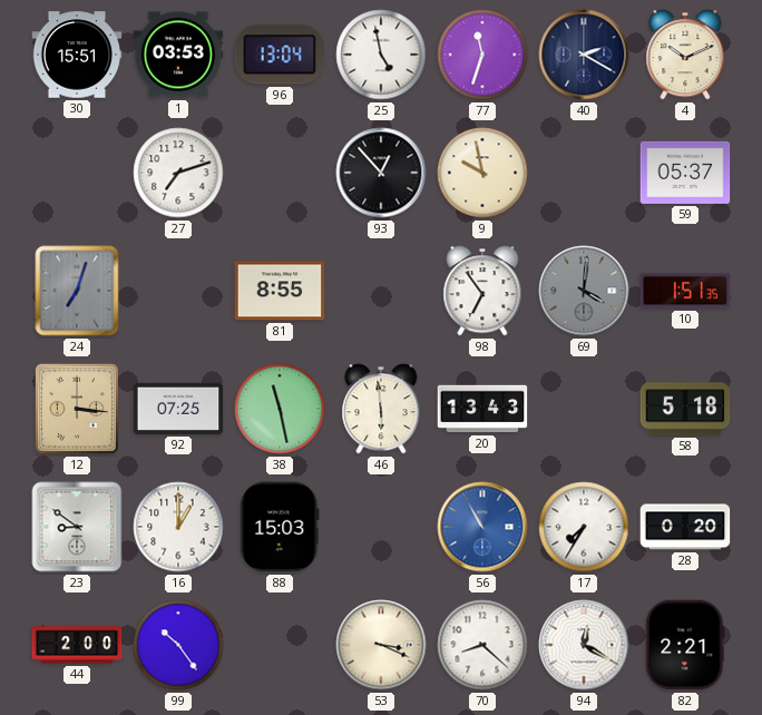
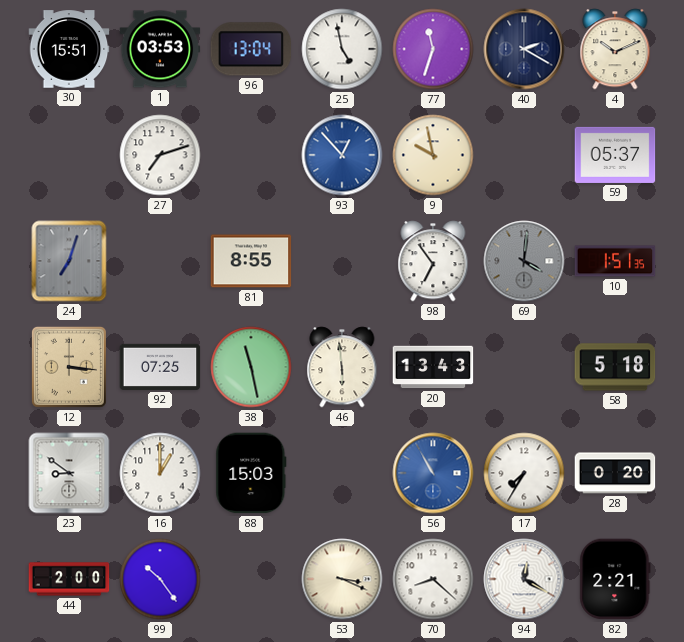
93 dial: black -> blue (342, 155)
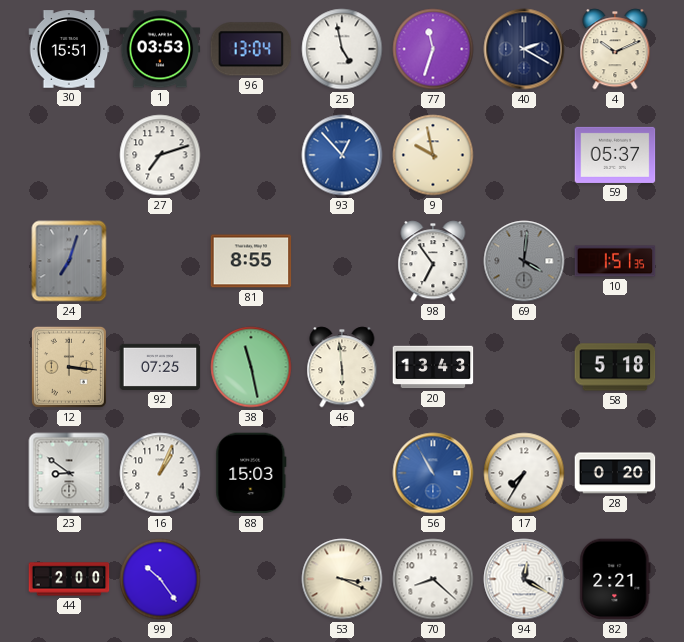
16: 1:00 -> 1:04 (160, 473)
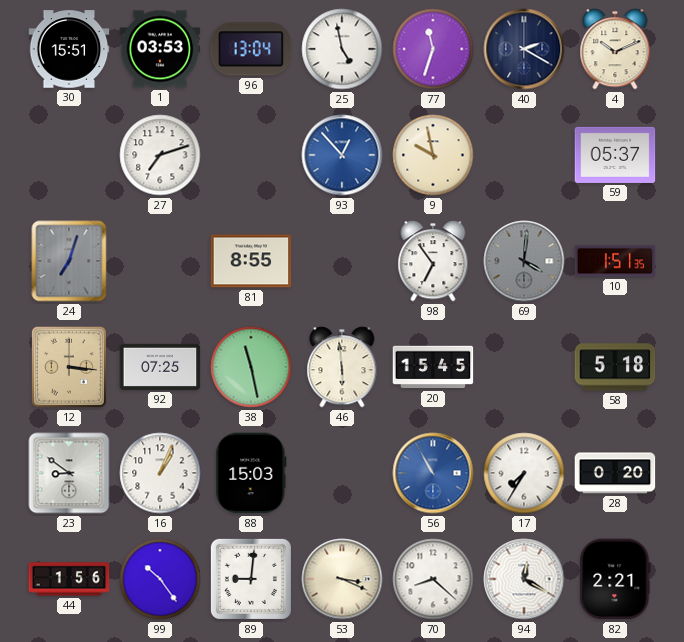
20: 13:43 -> 15:45 (433, 367)
44: 2:00 -> 1:56 (69, 579)
89: none -> 9:01 (251, 579)
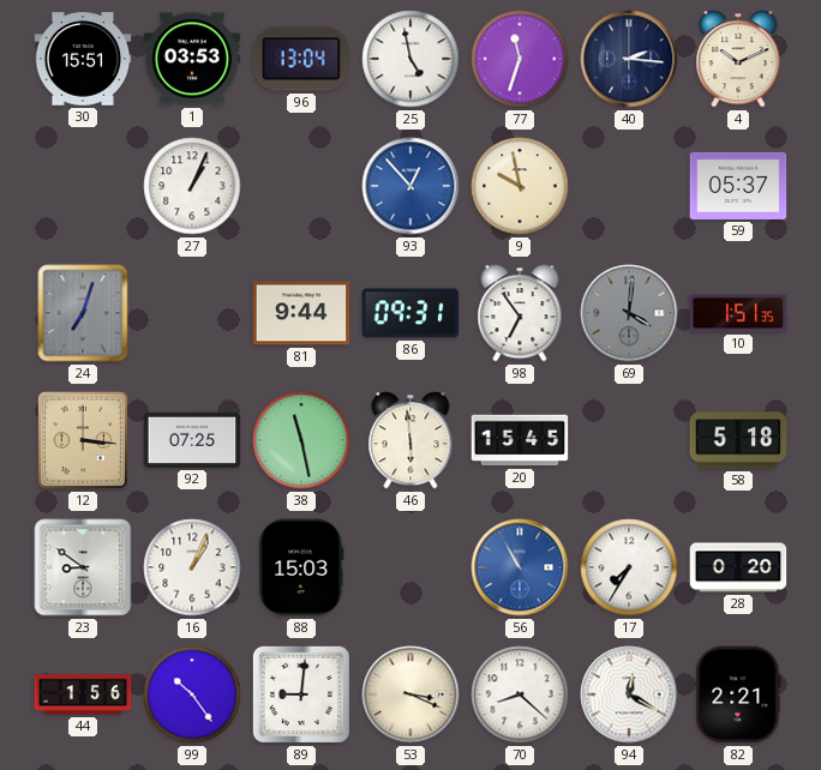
40: 2:20 -> 2:16 (629, 59)
27: 7:12 -> 1:04 (192, 186)
81: 8:55 -> 9:44 (301, 313)
86: none -> 09:31 (410, 313)
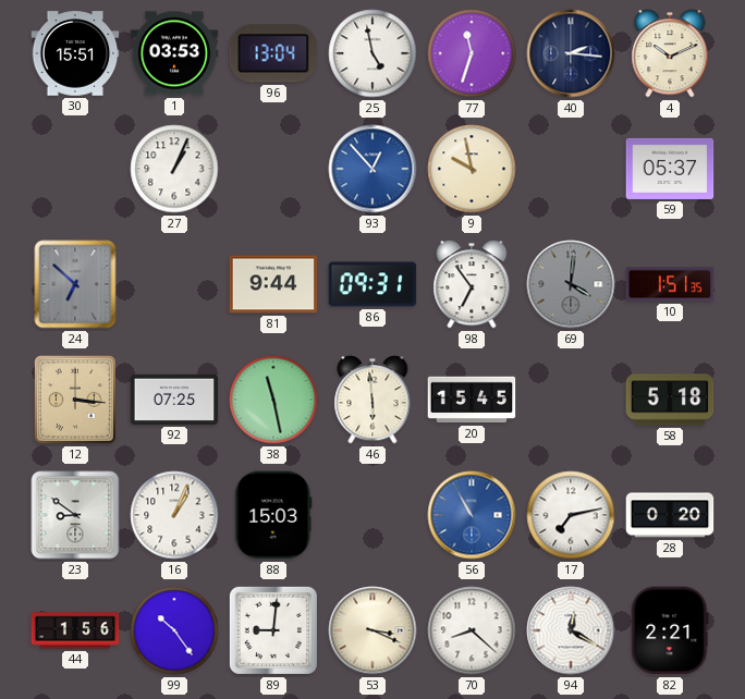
24: 7:03 -> 6:52 (75, 284)
17: 7:35 -> 7:13 (571, 515)
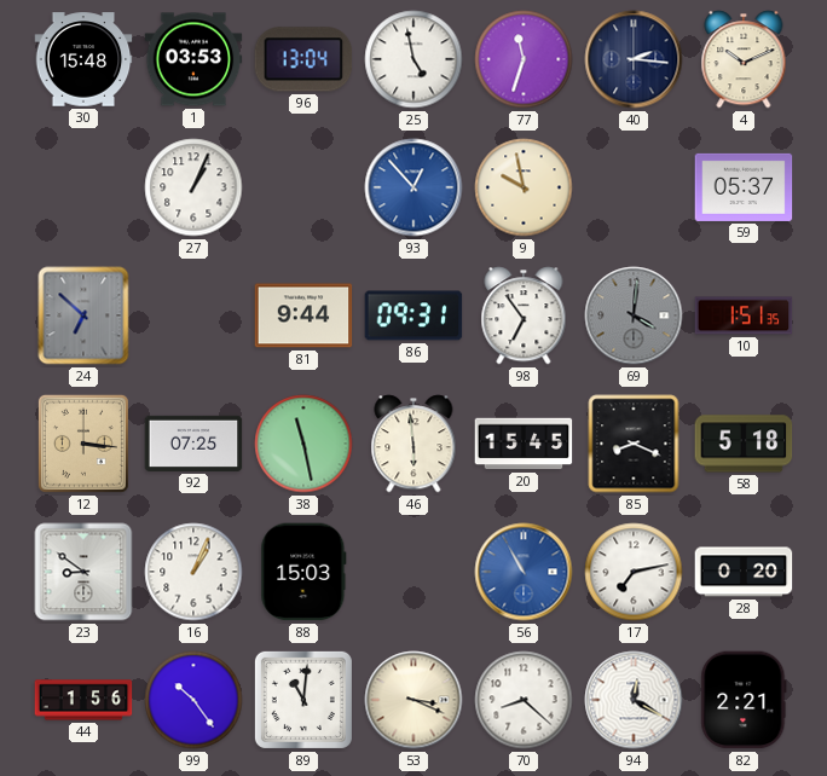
30: 15:51 -> 15:48 (83, 59)
85: none -> 8:19 (634, 444)
89: 9:01 -> 11:01 (303, 700)
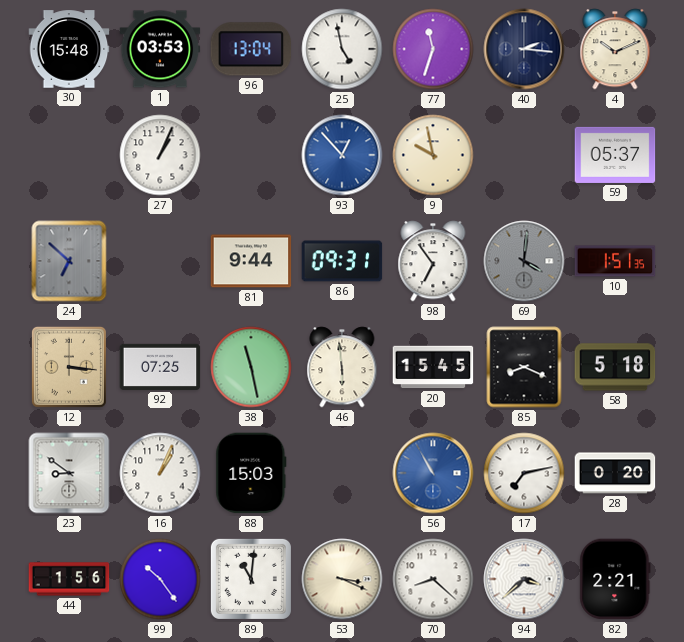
94: 12:20 -> 3:38 (524, 579)
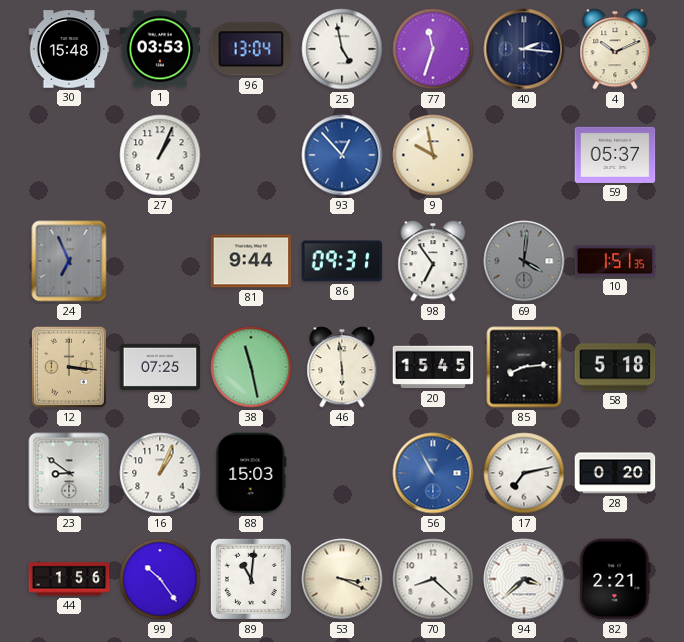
24: 6:52 -> 6:56 (69, 261)
85: 8:19 -> 8:14 (524, 367)
